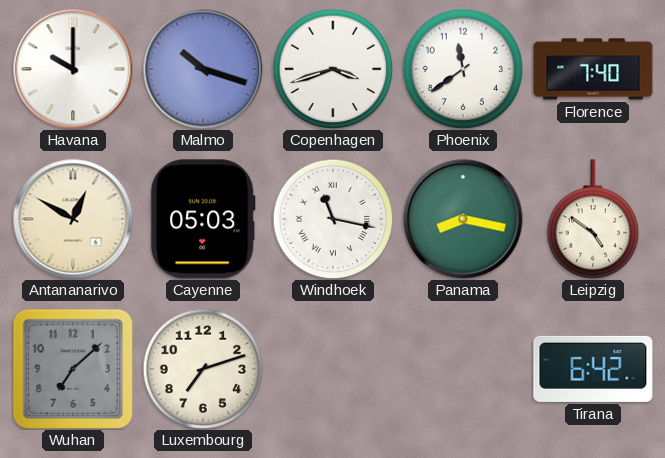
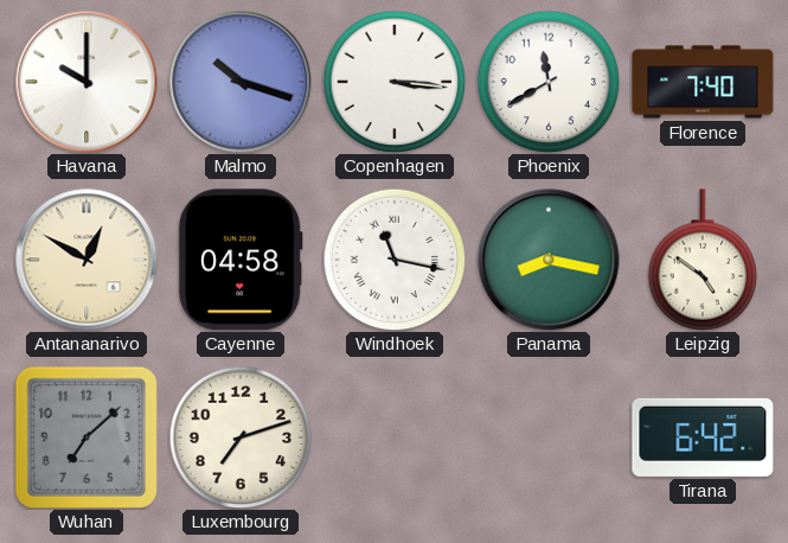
Copenhagen: 3:42 -> 3:16 (395, 82)
Phoenix: 11:39 -> 11:40 (549, 82)
Cayenne: 05:03 -> 04:58 (241, 260)
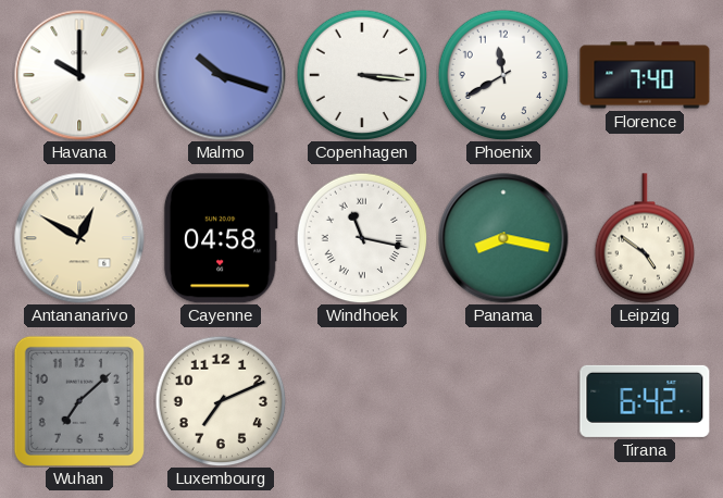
Luxembourg: 7:12 -> 7:11 (221, 401)
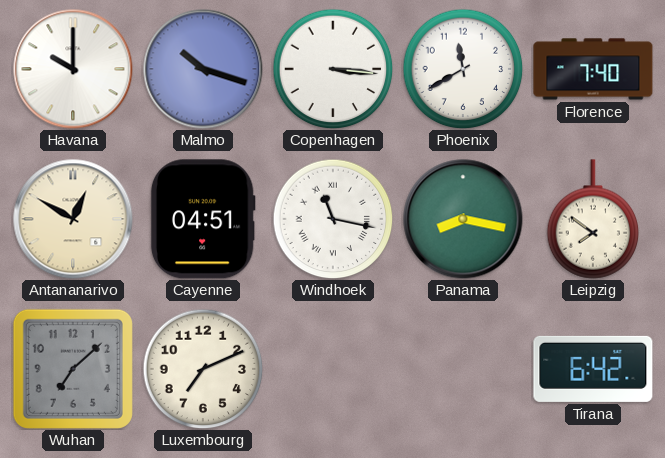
Cayenne: 04:58 -> 04:51 (203, 219)
Leipzig: 4:51 -> 7:51 (593, 219)
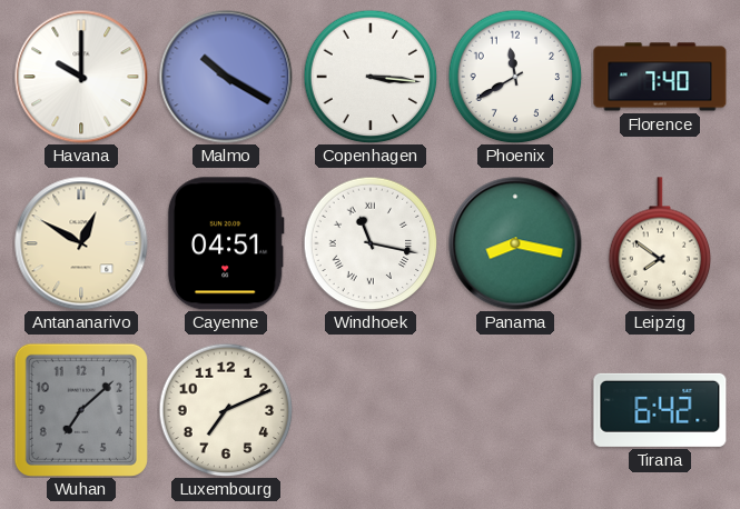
Malmo: 10:18 -> 10:20 (226, 77)
